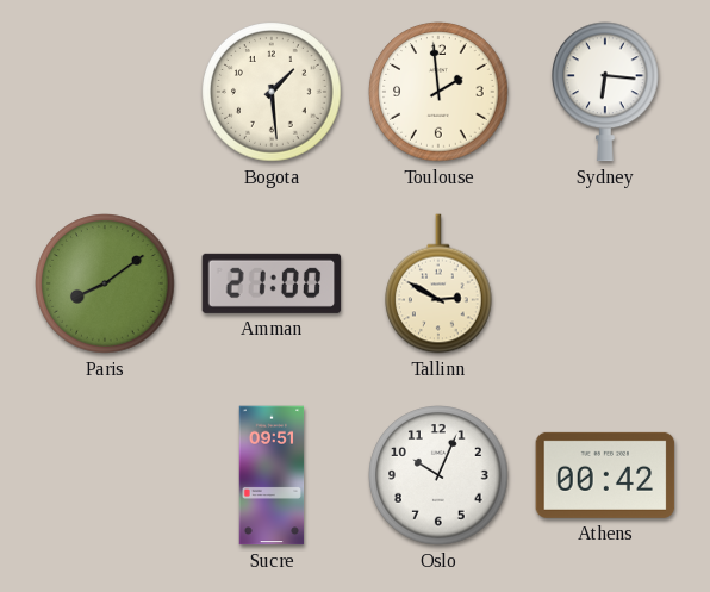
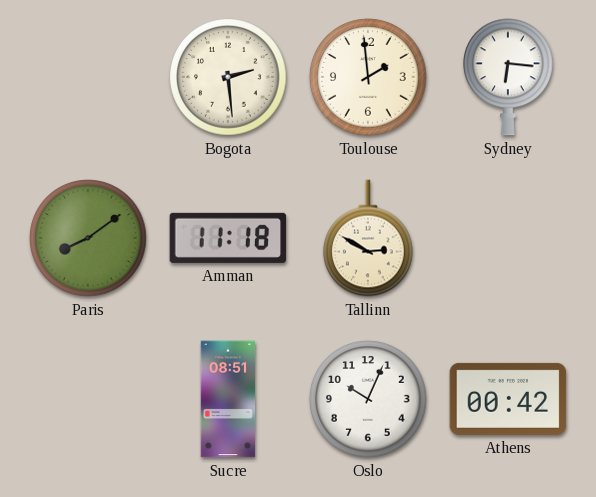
Bogota: 1:29 -> 2:29 (228, 77)
Amman: 21:00 -> 11:18 (228, 238)
Sucre: 09:51 -> 08:51 (228, 399)
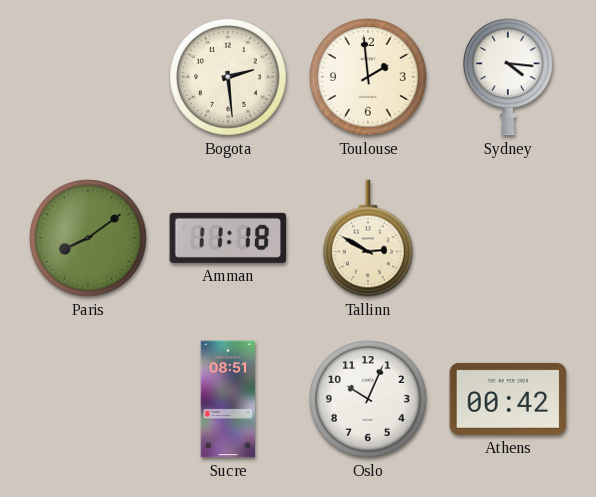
Sydney: 6:16 -> 4:16 (509, 77)
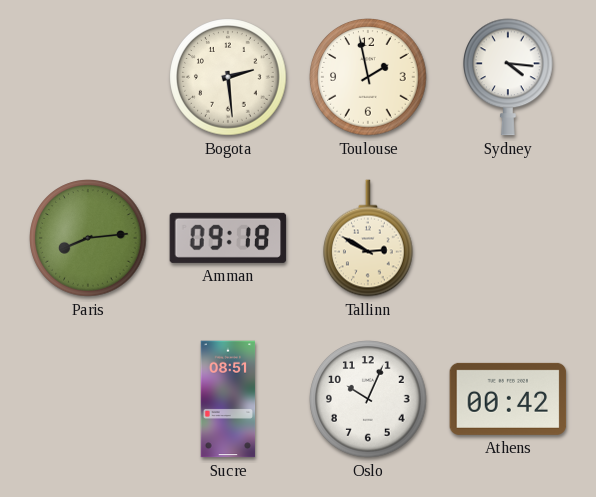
Toulouse: 1:59 -> 1:58 (368, 77)
Paris: 8:09 -> 8:14 (88, 238)
Amman: 11:18 -> 09:18 (228, 238)
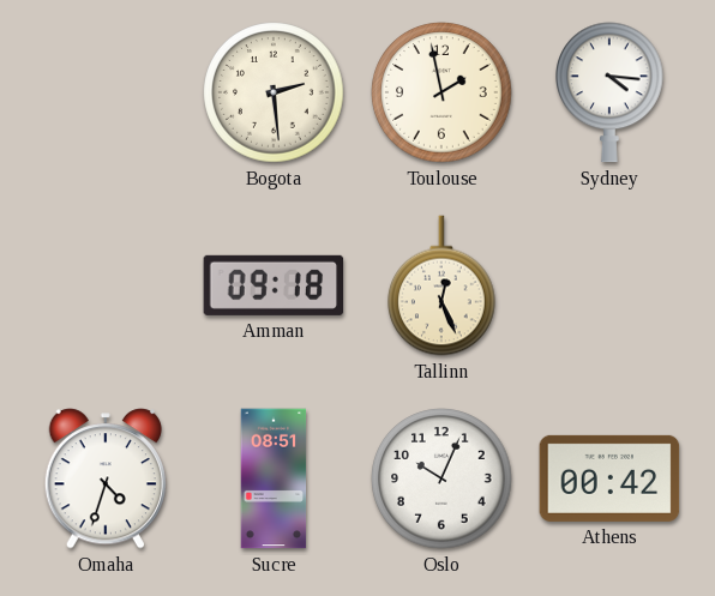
Paris: 8:14 -> none (88, 238)
Tallinn: 2:50 -> 12:26 (443, 285)
Omaha: none -> 4:33 (104, 478)
